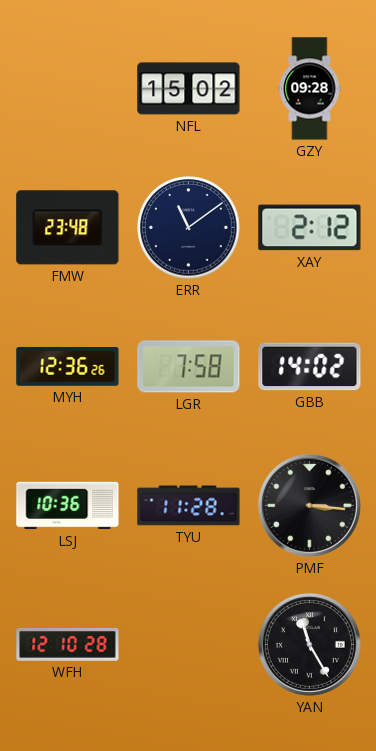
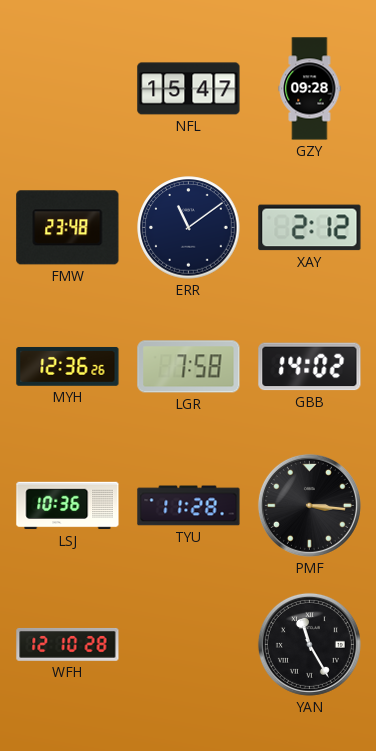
NFL: 15:02 -> 15:47 (189, 89)
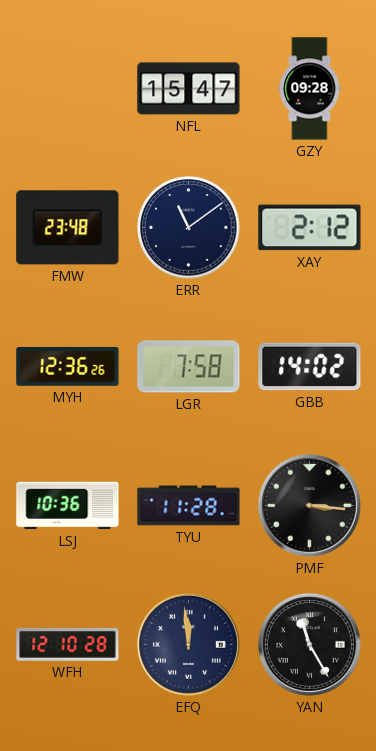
EFQ: none -> 11:59 (188, 644)
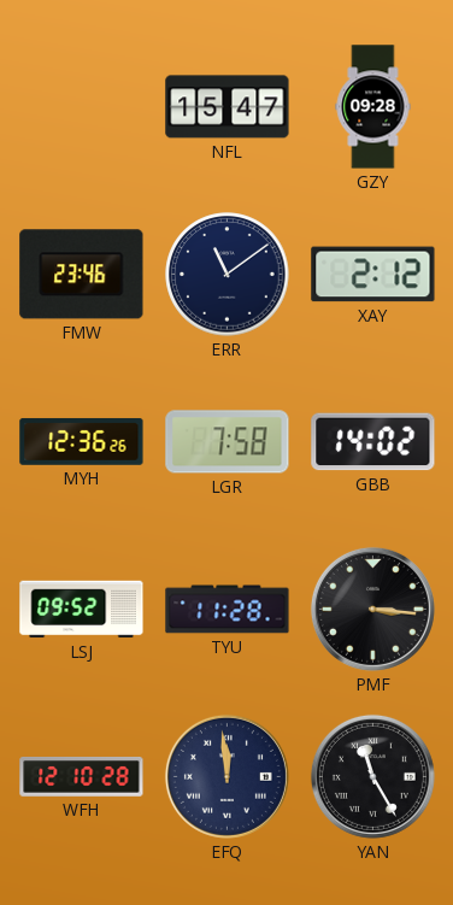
FMW: 23:48 -> 23:46 (82, 275)
LSJ: 10:36 -> 09:52 (82, 610)
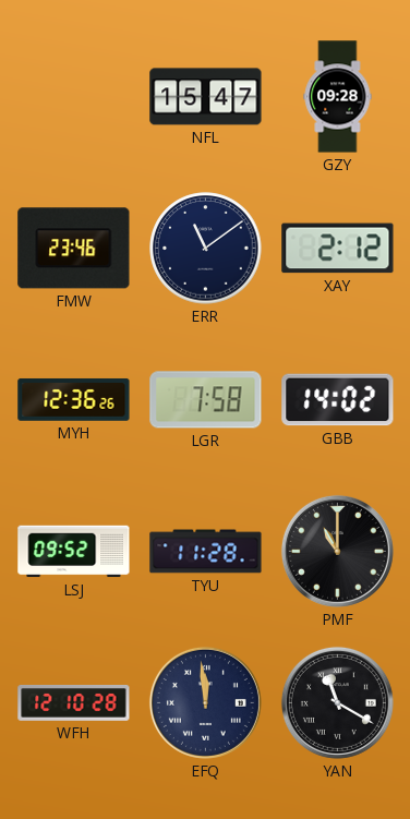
PMF: 3:16 -> 11:00 (337, 551)
YAN: 11:25 -> 11:20 (337, 702)
